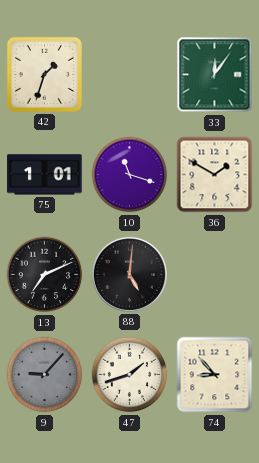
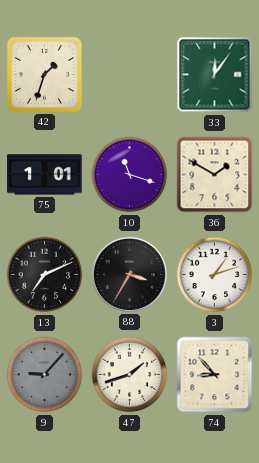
88: 5:01 -> 3:35 (129, 274)
3: none -> 1:12 (215, 275)
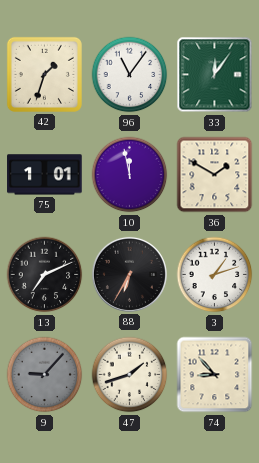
96: none -> 11:06 (130, 75)
10: 11:18 -> 11:58 (130, 175)
88: 3:35 -> 6:35 (129, 274)
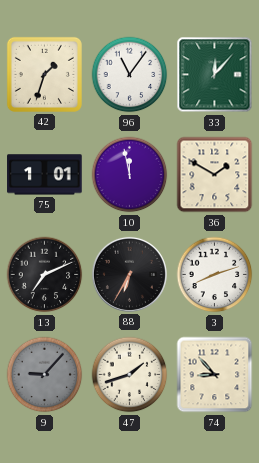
33: 12:06 -> 12:07 (215, 75)
3: 1:12 -> 8:12 (215, 275)
